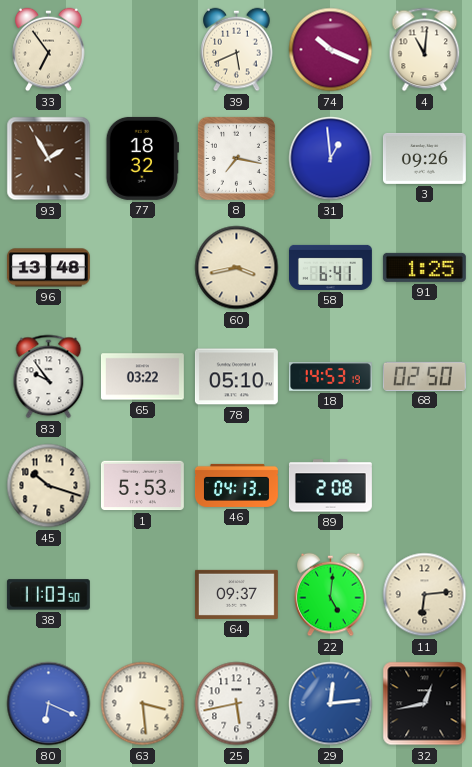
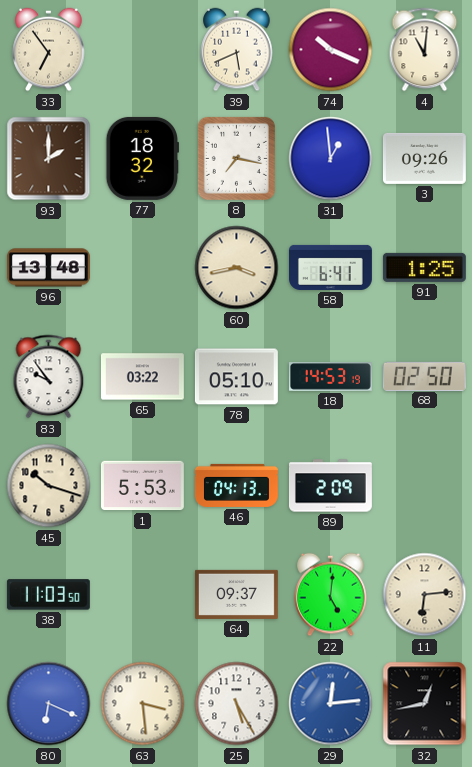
93: 1:55 -> 2:00 (49, 159)
89: 2:08 -> 2:09 (330, 486)
25: 5:43 -> 5:25 (237, 704)
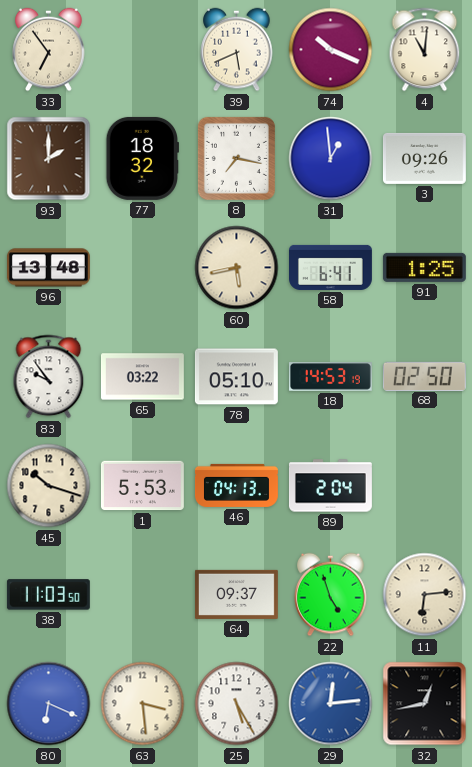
60: 3:43 -> 5:43 (237, 268)
89: 2:09 -> 2:04 (330, 486)
22: 5:01 -> 4:57 (331, 595)
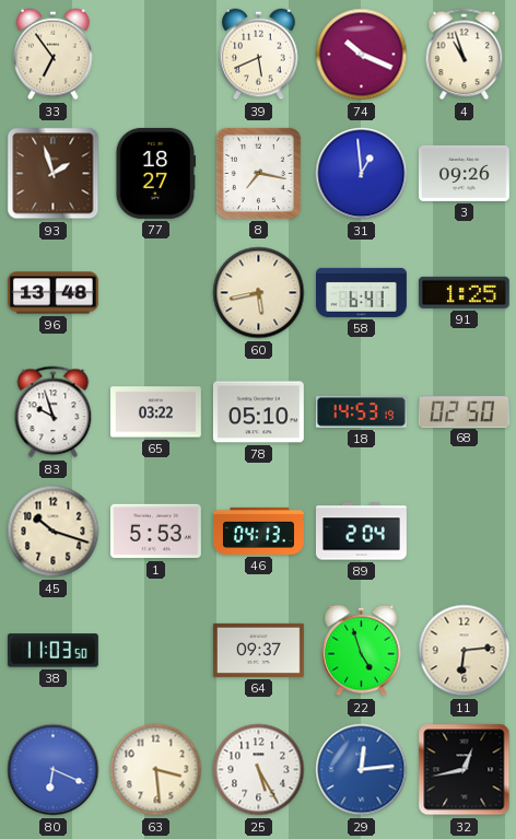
4: 11:01 -> 10:57 (465, 55)
93: 2:00 -> 1:57 (54, 174)
77: 18:32 -> 18:27 (156, 173)
83: 9:54 -> 9:57 (54, 412)
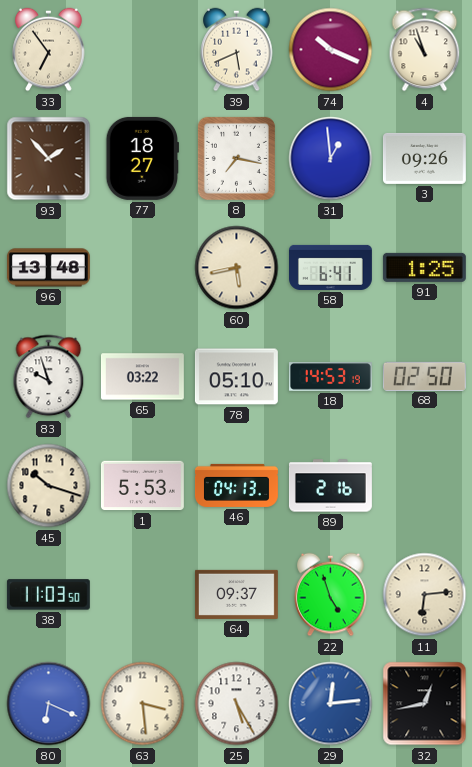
93: 1:57 -> 1:53 (49, 159)
89: 2:04 -> 2:16 (330, 486)
